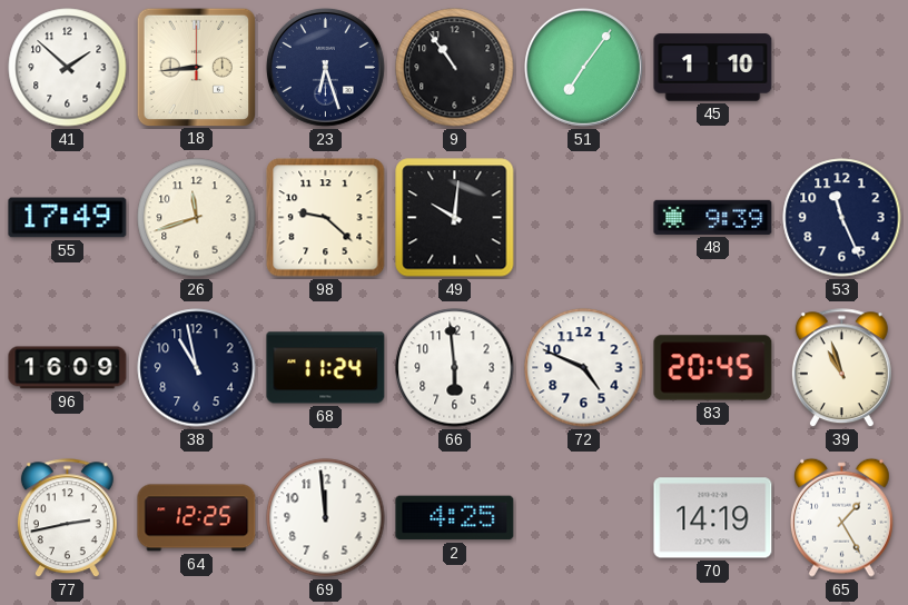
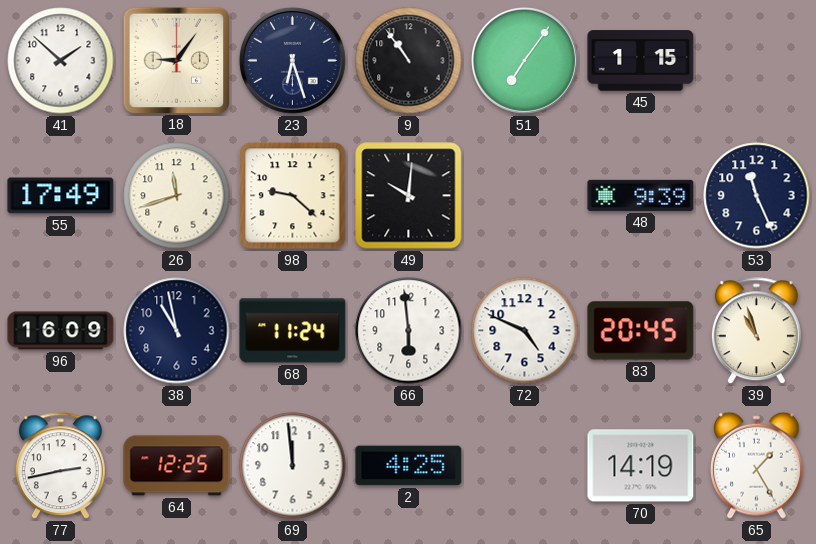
18: 8:44 -> 9:06 (176, 60)
45: 1:10 -> 1:15 (641, 61)
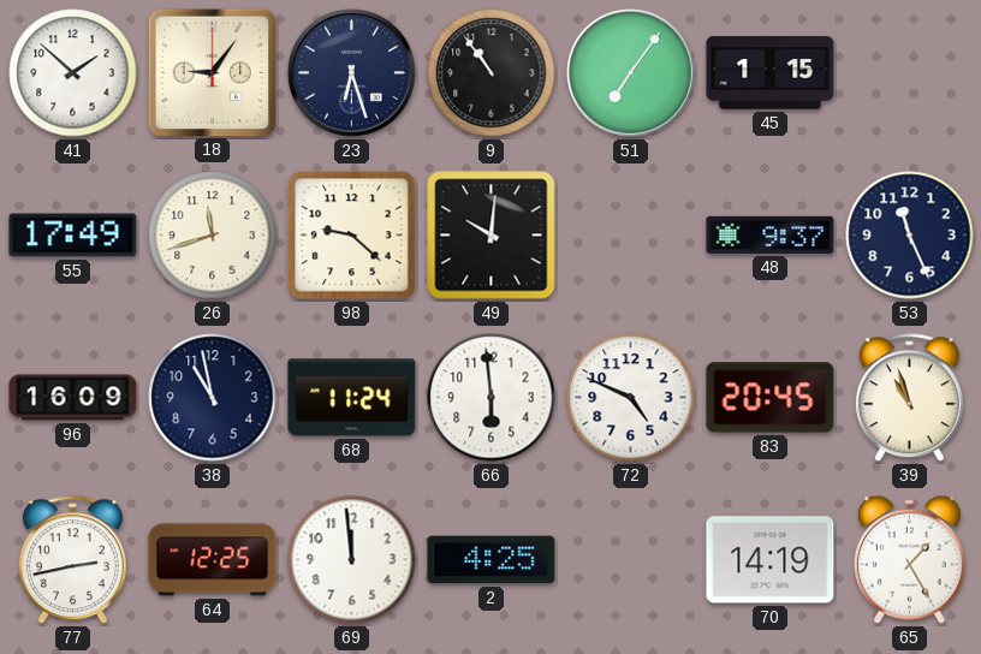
48: 9:39 -> 9:37 (771, 234)
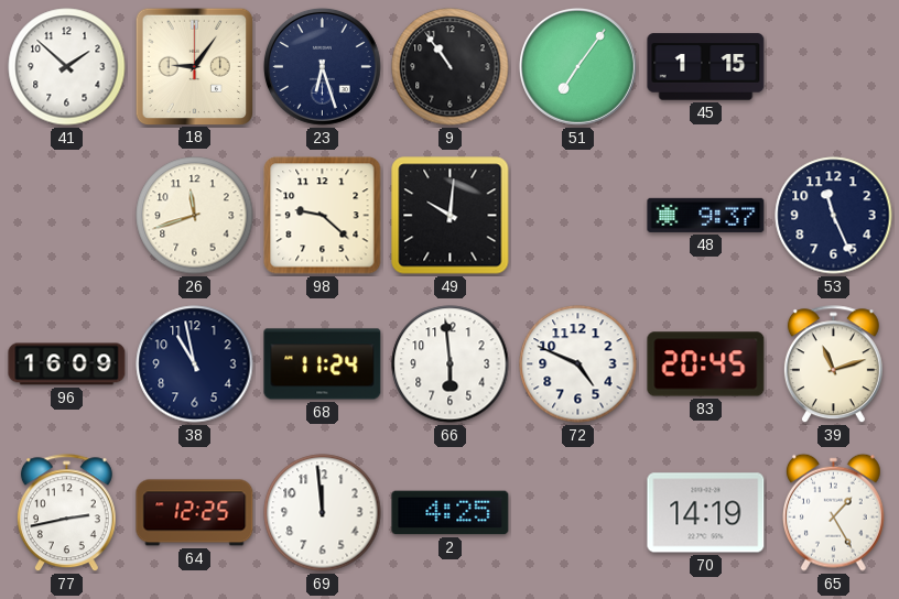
55: 17:49 -> none (73, 236)
39: 10:57 -> 11:12 (833, 364)
